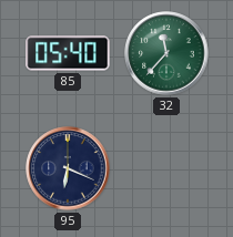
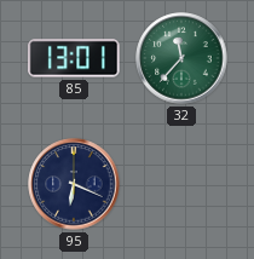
85: 05:40 -> 13:01 (74, 58)
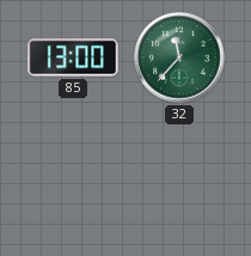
85: 13:01 -> 13:00 (73, 57)
95: 6:19 -> none (74, 184)
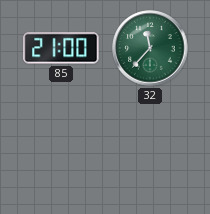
85: 13:00 -> 21:00 (61, 48)
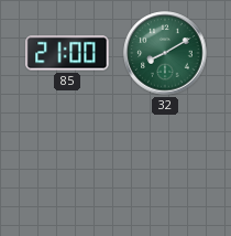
32: 11:37 -> 8:10 (165, 53)
